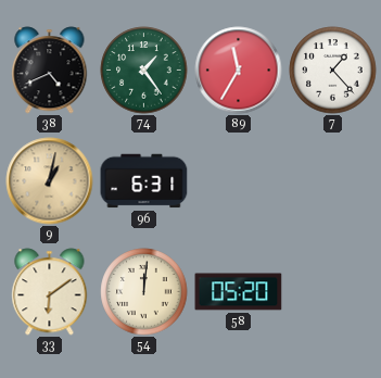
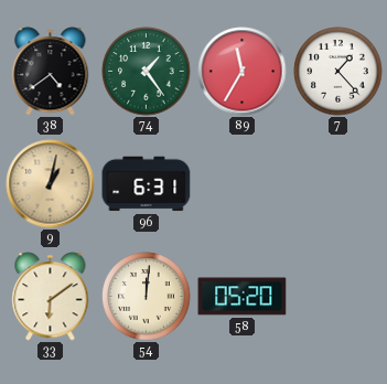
38: 4:41 -> 4:39 (51, 72)
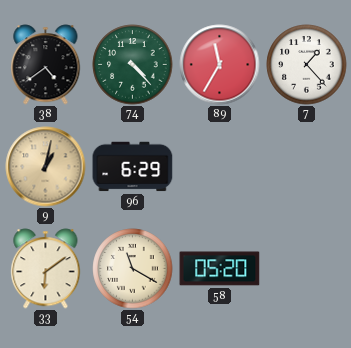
74: 1:24 -> 4:23 (133, 65)
96: 6:31 -> 6:29 (133, 167)
54: 12:01 -> 11:20 (133, 269)
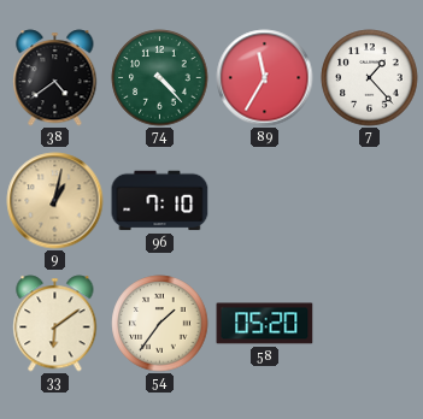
96: 6:29 -> 7:10 (160, 201)
54: 11:20 -> 1:36 (160, 324)
